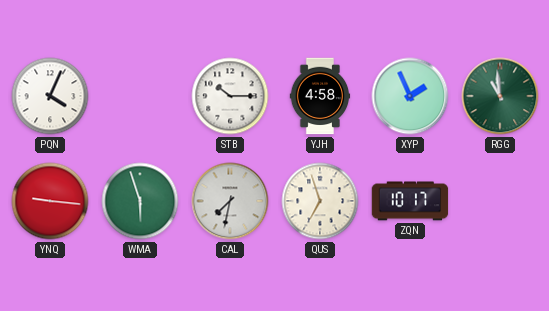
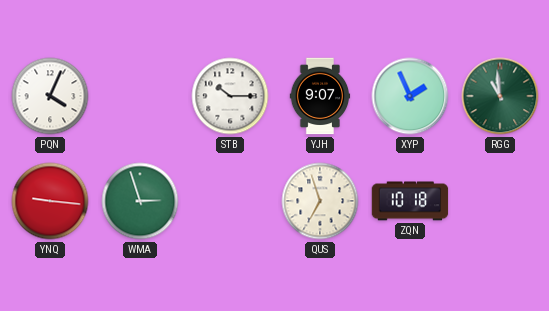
YJH: 4:58 -> 9:07 (320, 96)
WMA: 5:57 -> 2:57 (140, 201)
CAL: 7:32 -> none (230, 201)
ZQN: 10:17 -> 10:18 (410, 201)
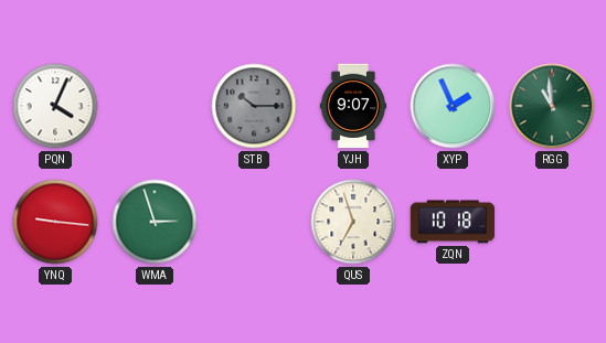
STB dial: white -> grey (254, 106)
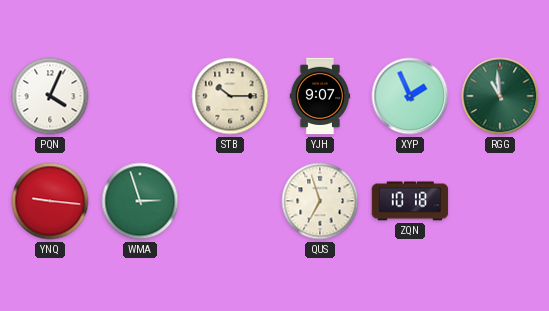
STB dial: grey -> cream (230, 96)
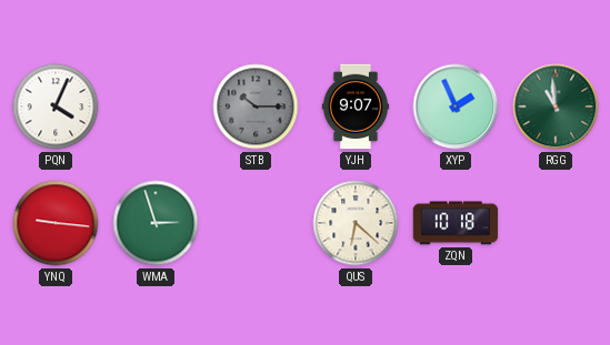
STB dial: cream -> grey (256, 106)
QUS: 6:57 -> 6:22 (356, 223)
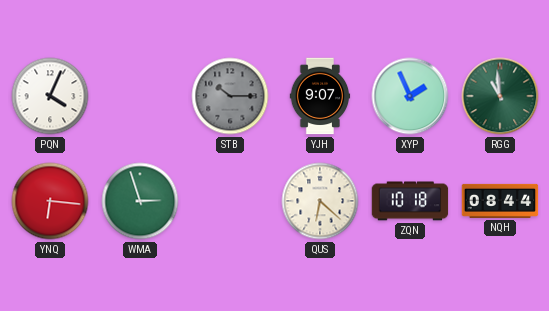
YNQ: 9:16 -> 6:16 (50, 201)
NQH: none -> 08:44 (500, 201)
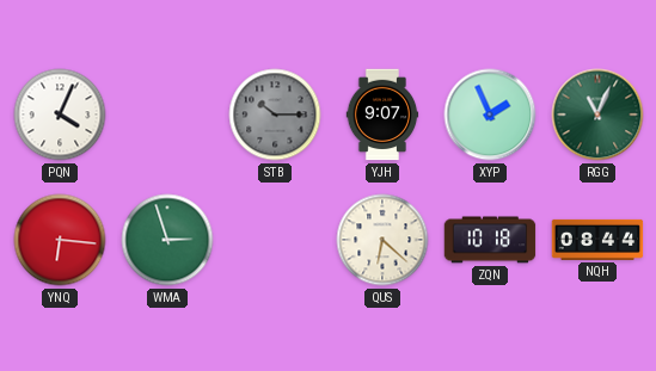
RGG: 10:59 -> 11:04 (597, 115)
